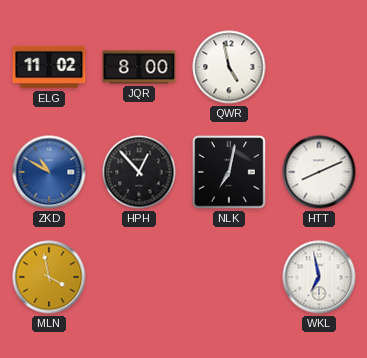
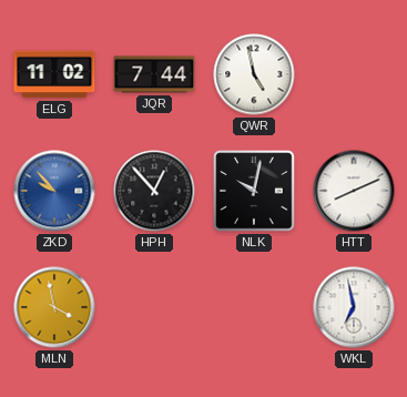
JQR: 8:00 -> 7:44 (154, 74)
ZKD: 10:50 -> 9:53 (54, 191)
NLK: 7:02 -> 10:02 (254, 191)
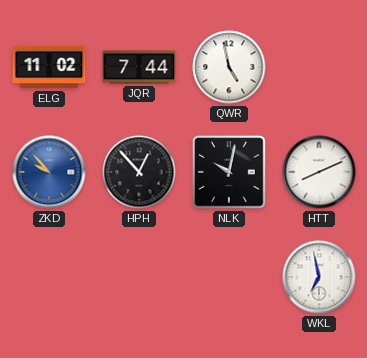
MLN: 3:58 -> none (54, 307)
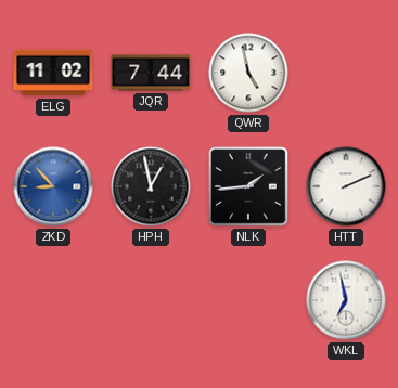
ZKD: 9:53 -> 8:53 (53, 186)
HPH: 12:53 -> 12:58 (151, 186)
NLK: 10:02 -> 1:44 (248, 186)
HTT: 8:11 -> 2:11 (346, 186)
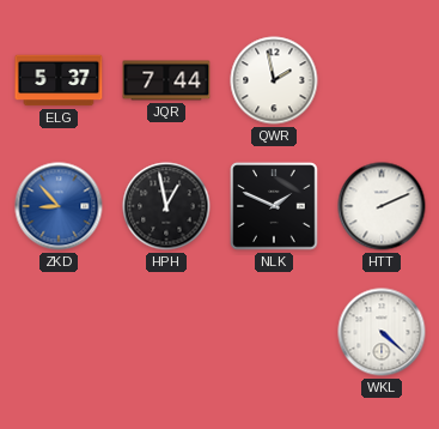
ELG: 11:02 -> 5:37 (59, 80)
QWR: 4:58 -> 1:58 (274, 80)
NLK: 1:44 -> 1:49 (274, 206)
WKL: 6:58 -> 4:22 (382, 332)
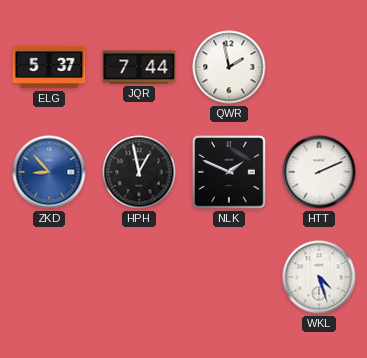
WKL: 4:22 -> 4:27 (319, 277)
